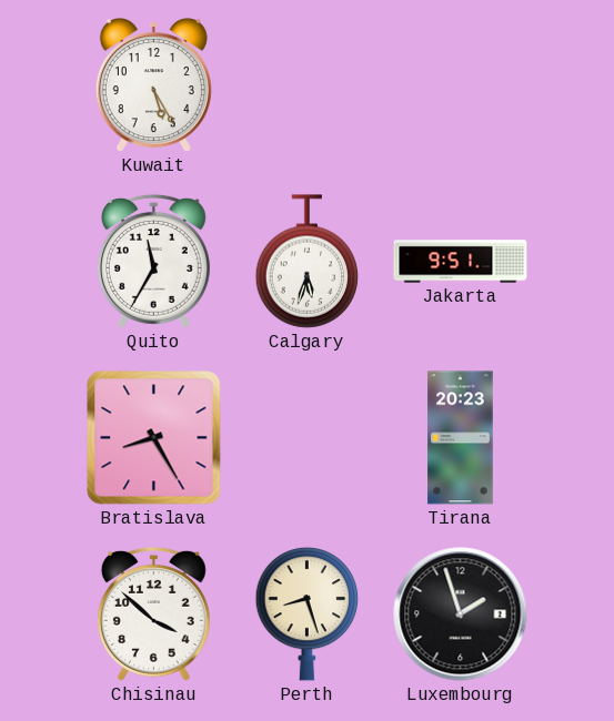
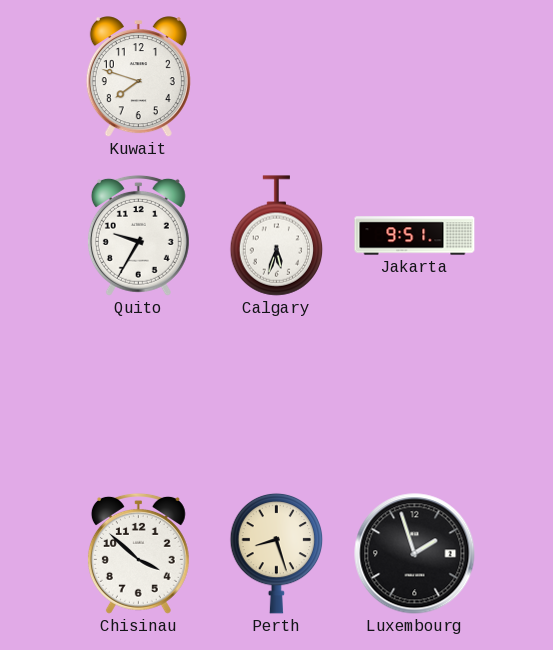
Kuwait: 5:25 -> 7:48 (138, 77)
Quito: 11:35 -> 9:35 (138, 235)
Bratislava: 8:25 -> none (154, 438)
Tirana: 20:23 -> none (461, 438)
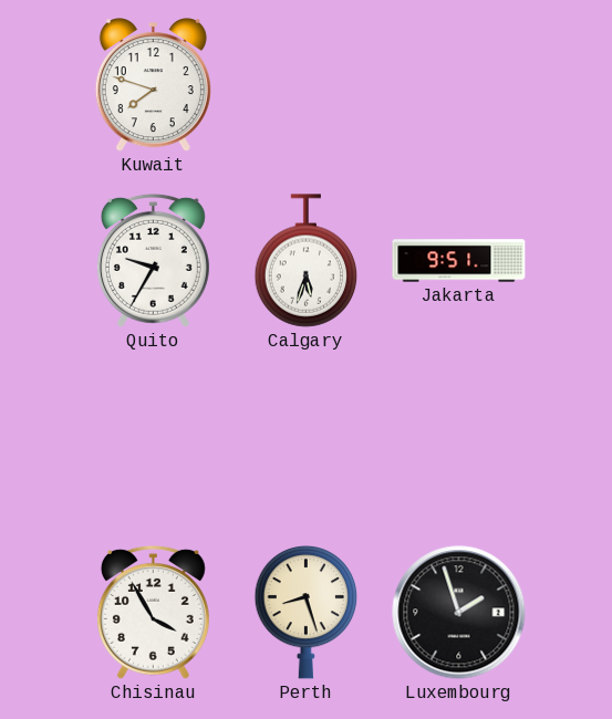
Chisinau: 3:52 -> 3:55 (153, 612)
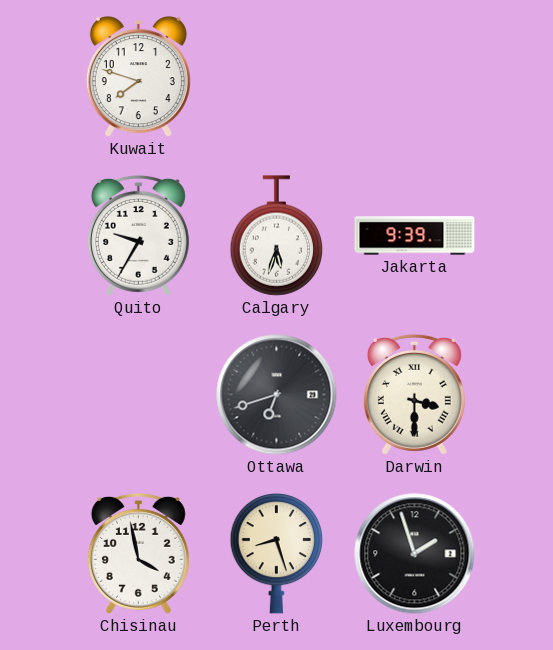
Jakarta: 9:51 -> 9:39 (415, 236)
Ottawa: none -> 6:42 (277, 395)
Darwin: none -> 3:30 (414, 394)
Chisinau: 3:55 -> 3:58 (138, 553)
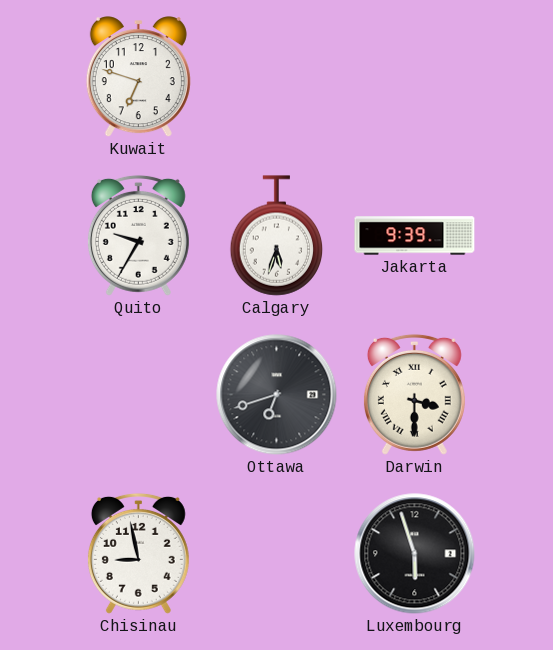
Kuwait: 7:48 -> 6:48 (138, 77)
Chisinau: 3:58 -> 8:58 (138, 553)
Perth: 8:27 -> none (277, 553)
Luxembourg: 1:57 -> 5:57 (415, 554)
